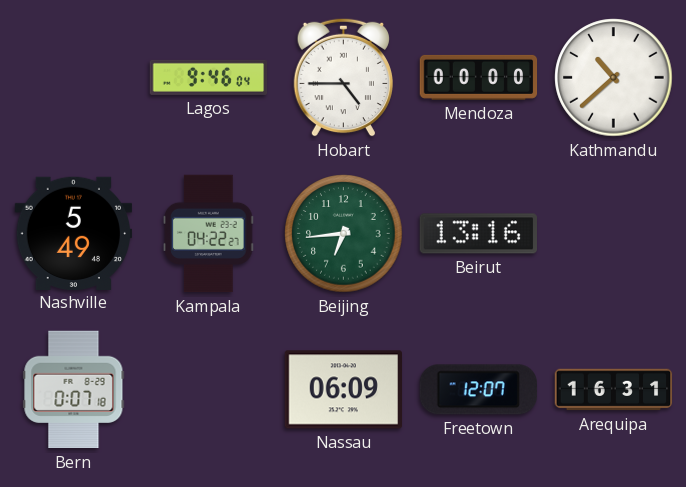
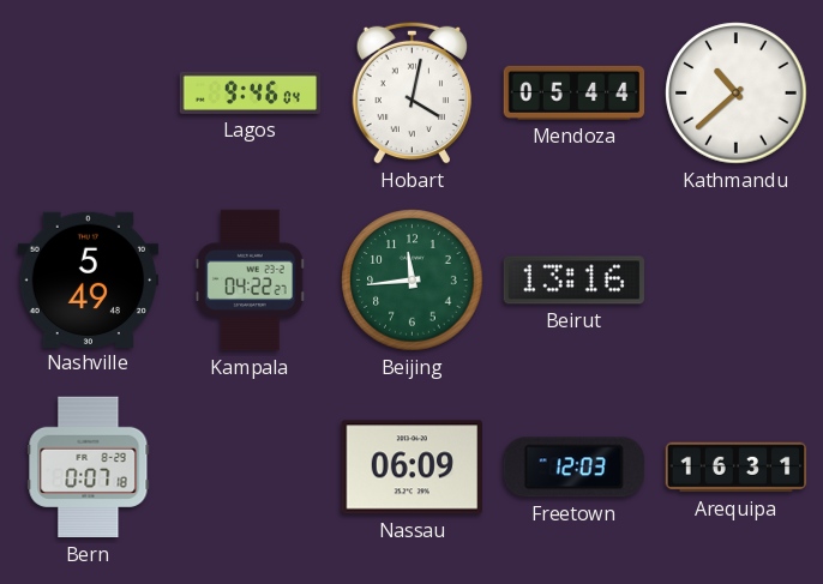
Hobart: 4:45 -> 4:02 (411, 92)
Mendoza: 00:00 -> 05:44 (575, 92)
Beijing: 6:44 -> 11:44 (413, 281)
Freetown: 12:07 -> 12:03 (573, 468)
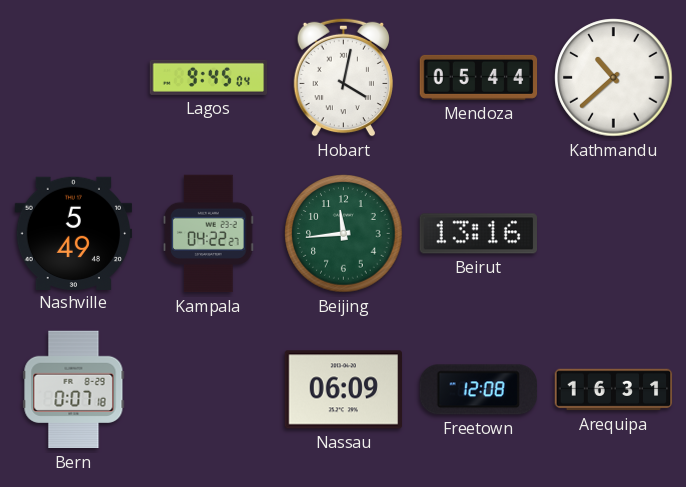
Lagos: 9:46 -> 9:45 (209, 77)
Freetown: 12:03 -> 12:08 (478, 390)
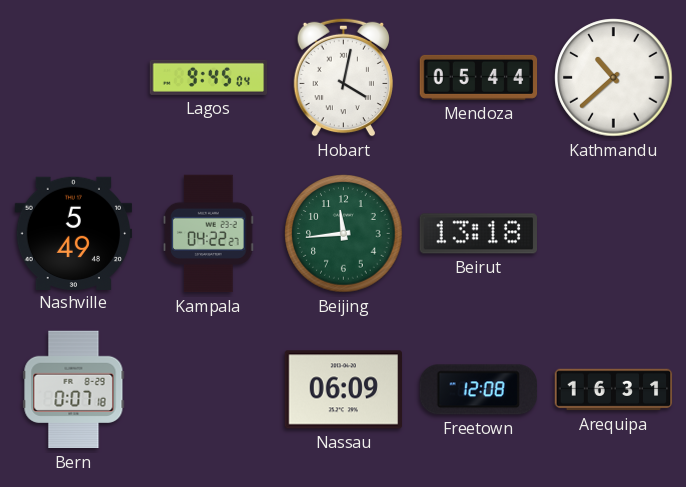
Beirut: 13:16 -> 13:18 (479, 234)
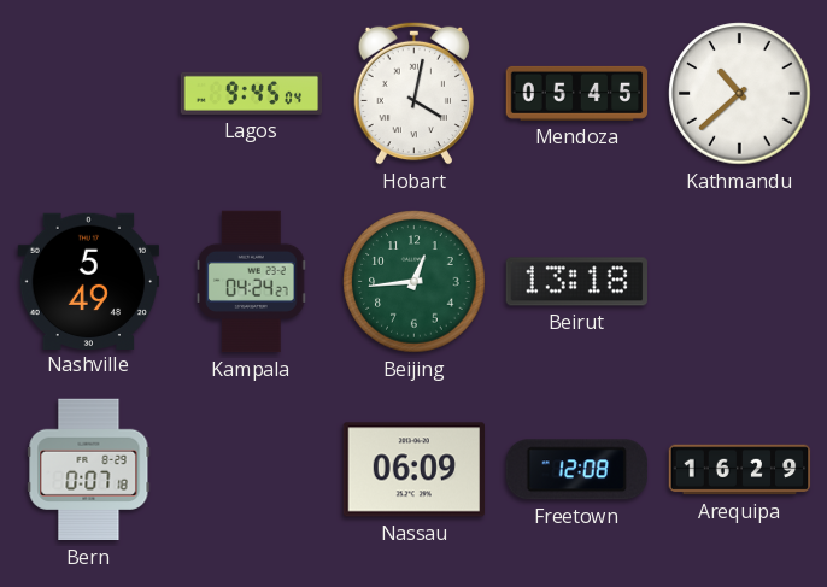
Mendoza: 05:44 -> 05:45 (577, 93)
Kampala: 04:22 -> 04:24 (252, 282)
Beijing: 11:44 -> 12:44 (415, 282)
Arequipa: 16:31 -> 16:29 (740, 470)
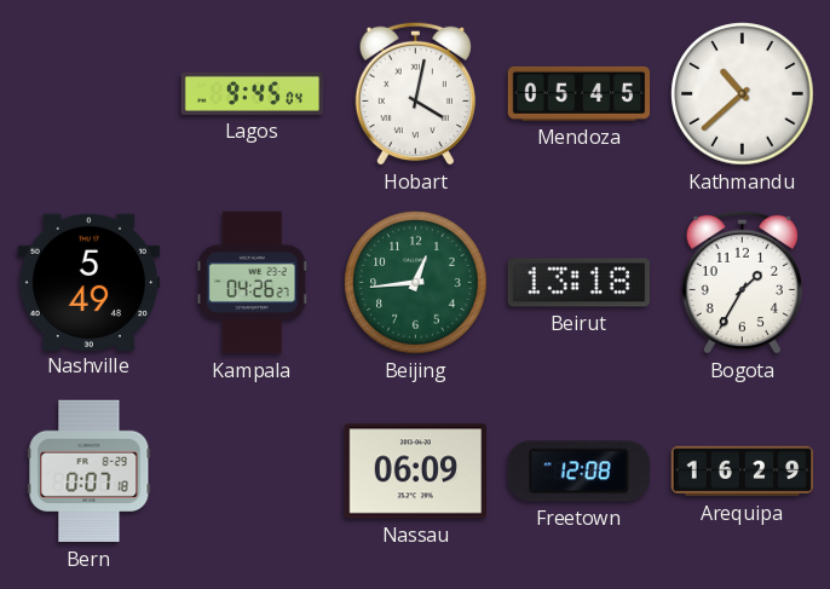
Kampala: 04:24 -> 04:26 (253, 283)
Bogota: none -> 1:35 (742, 282)
